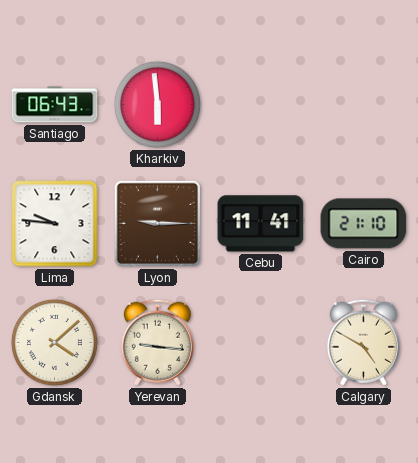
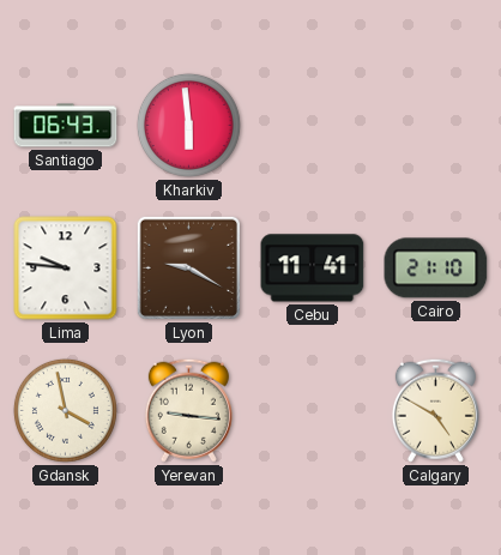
Lyon: 9:15 -> 9:20 (188, 267)
Gdansk: 4:08 -> 3:58 (65, 410)
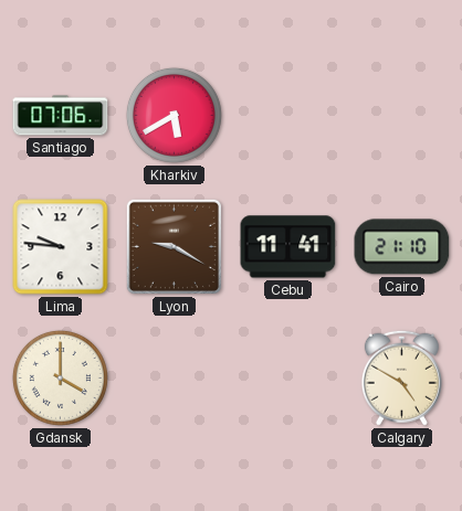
Santiago: 06:43 -> 07:06 (61, 116)
Kharkiv: 5:59 -> 5:40 (174, 115)
Gdansk: 3:58 -> 4:00 (60, 377)
Yerevan: 9:16 -> none (188, 410)
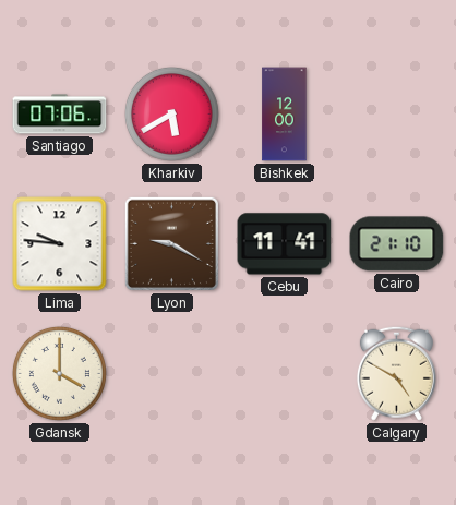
Bishkek: none -> 12:00 (285, 115)
